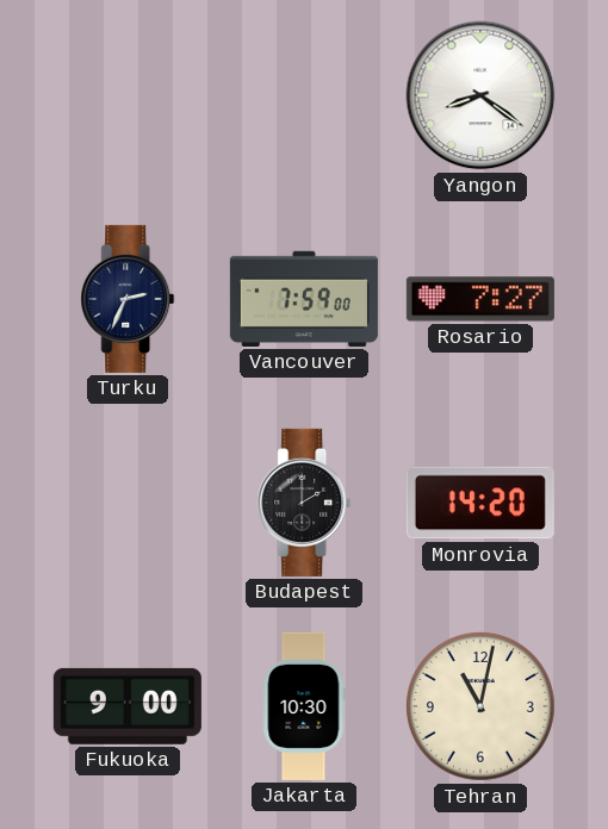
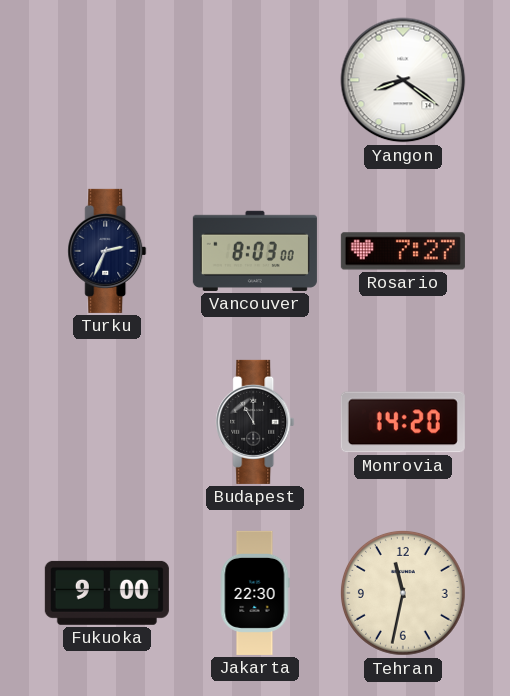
Vancouver: 7:59 -> 8:03 (255, 251)
Budapest: 2:00 -> 11:00 (255, 422)
Jakarta: 10:30 -> 22:30 (255, 593)
Tehran: 11:02 -> 11:32 (403, 593)
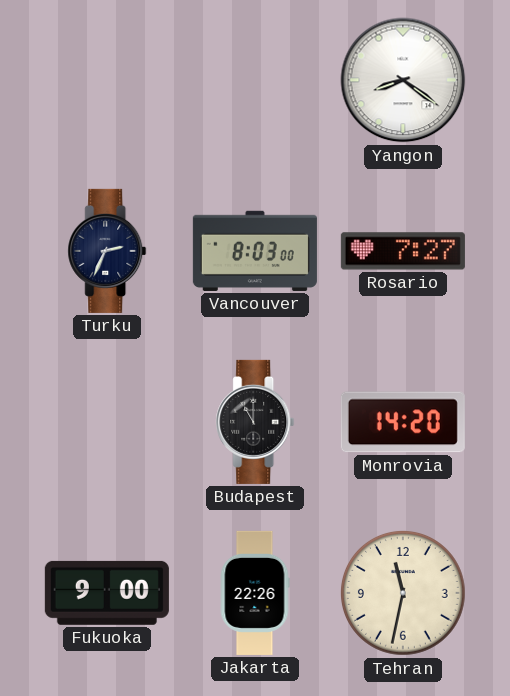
Jakarta: 22:30 -> 22:26 (255, 593)
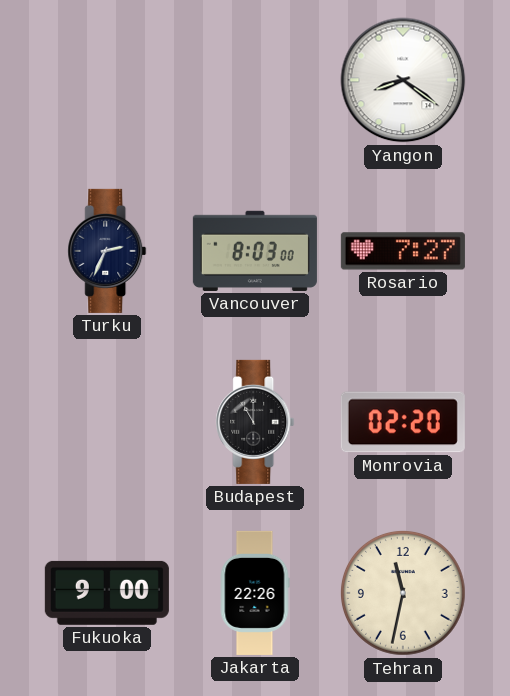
Monrovia: 14:20 -> 02:20 (403, 422)
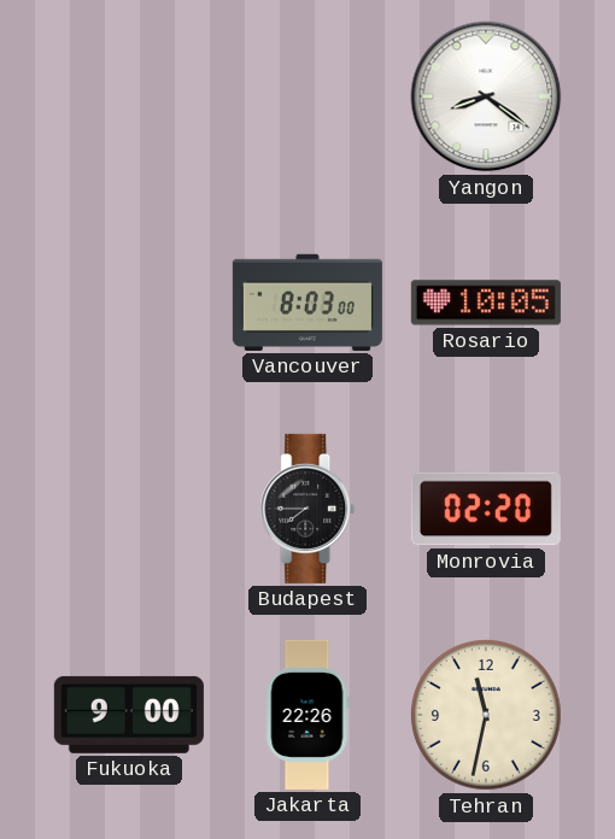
Turku: 2:34 -> none (107, 251)
Rosario: 7:27 -> 10:05 (486, 303)
Budapest: 11:00 -> 7:45 (307, 509)
